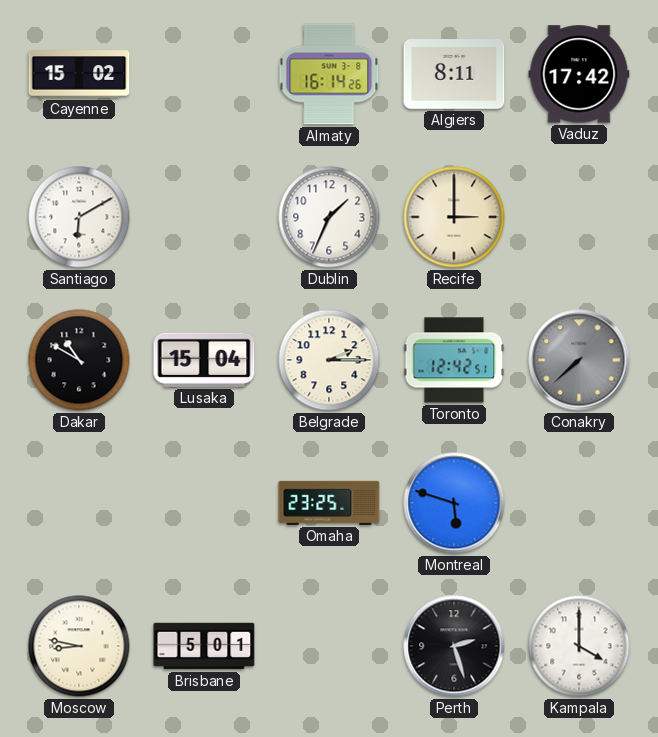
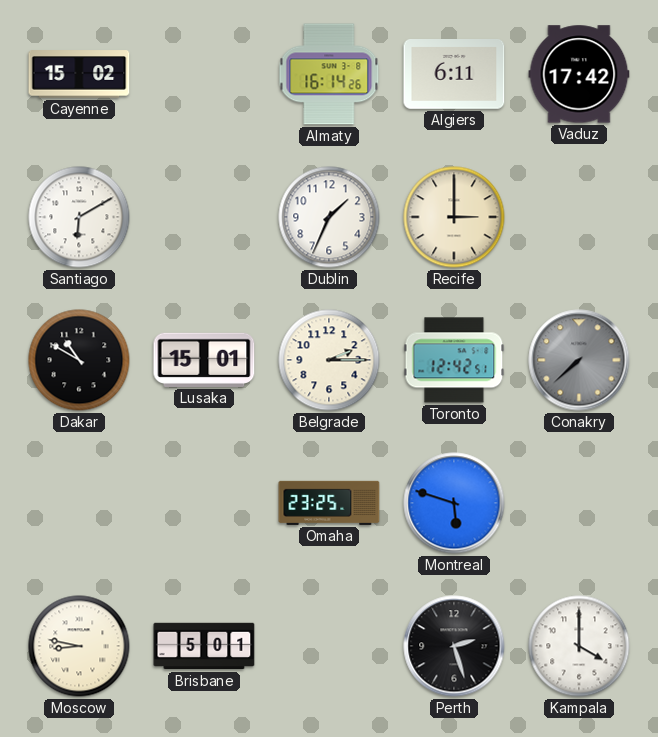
Algiers: 8:11 -> 6:11 (454, 75)
Lusaka: 15:04 -> 15:01 (204, 360)
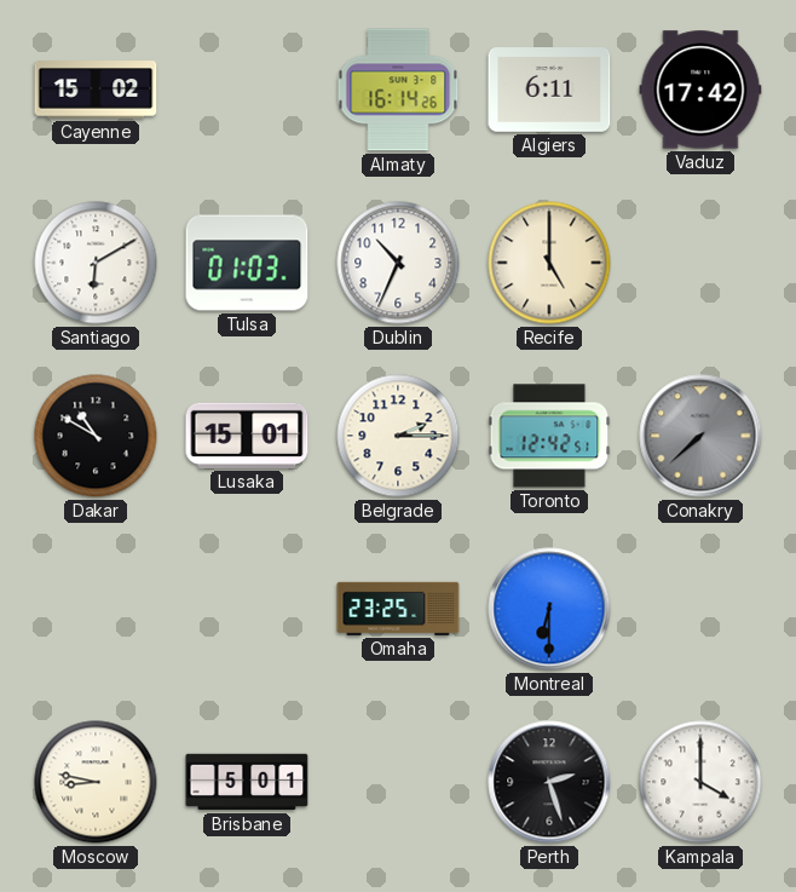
Tulsa: none -> 01:03 (247, 263)
Dublin: 1:34 -> 10:34 (398, 263)
Recife: 3:00 -> 5:00 (549, 263)
Montreal: 5:48 -> 6:30 (549, 609)
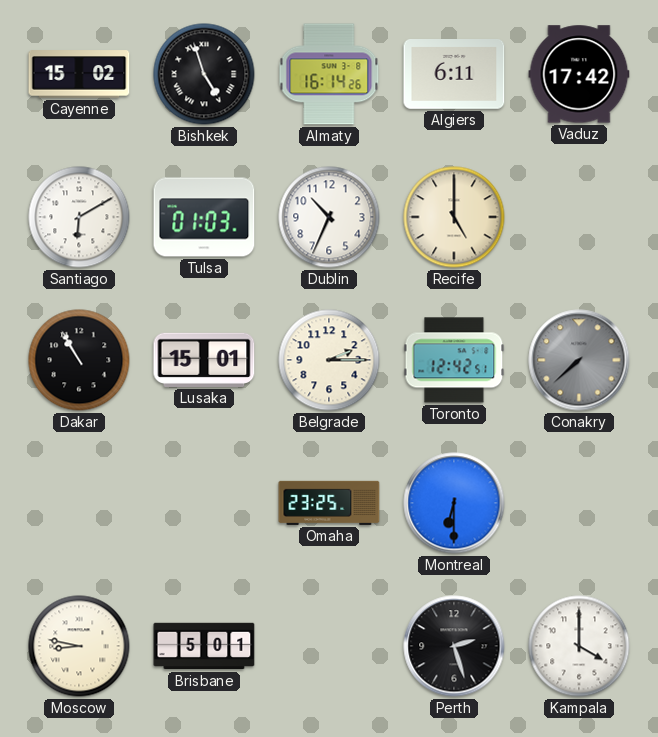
Bishkek: none -> 4:57 (204, 74)
Dakar: 10:50 -> 10:55 (79, 360)
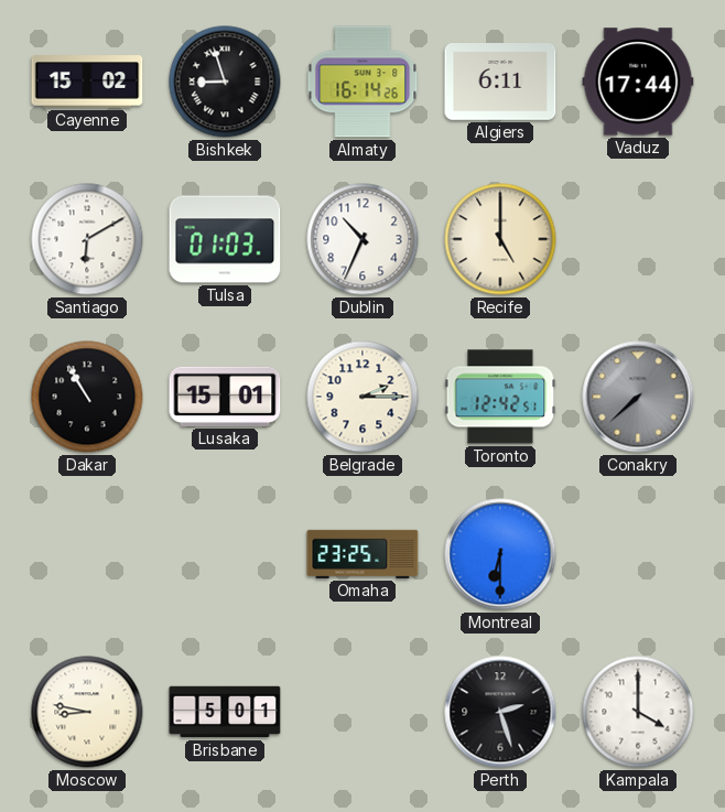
Bishkek: 4:57 -> 8:57 (225, 82)
Vaduz: 17:42 -> 17:44 (638, 82)
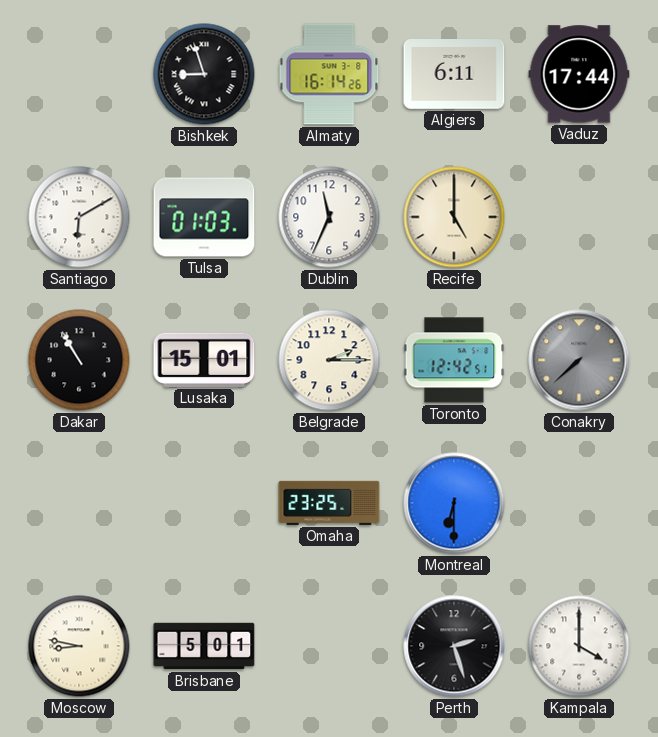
Cayenne: 15:02 -> none (87, 82)
Dublin: 10:34 -> 11:34 (329, 217)
